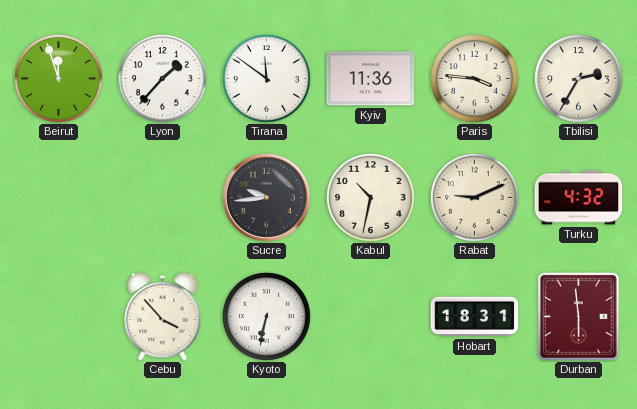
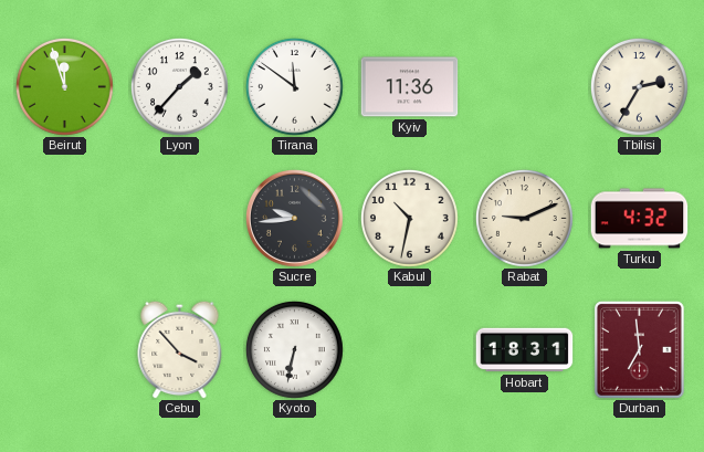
Paris: 3:46 -> none (475, 79)
Durban: 5:59 -> 6:59 (639, 350)
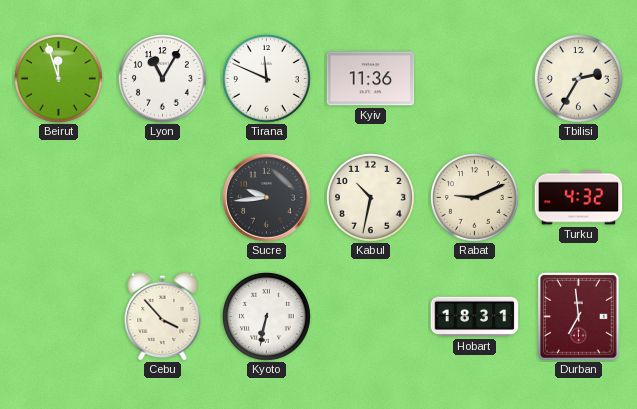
Lyon: 1:37 -> 11:05 (163, 79)
Tirana: 11:51 -> 11:49 (267, 79)
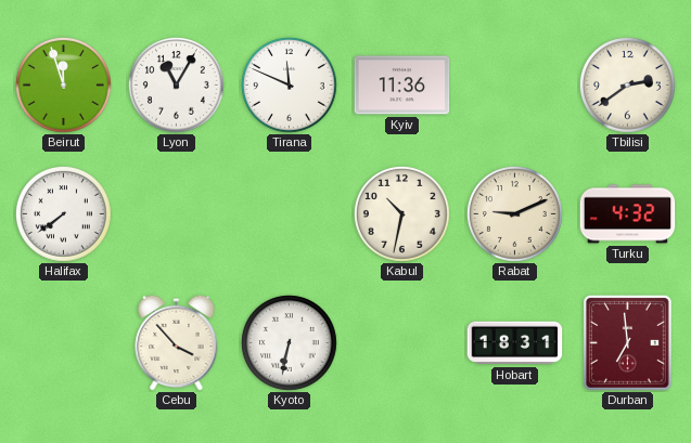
Tbilisi: 2:35 -> 2:39 (628, 86)
Halifax: none -> 7:39 (64, 214)
Sucre: 9:44 -> none (267, 198)
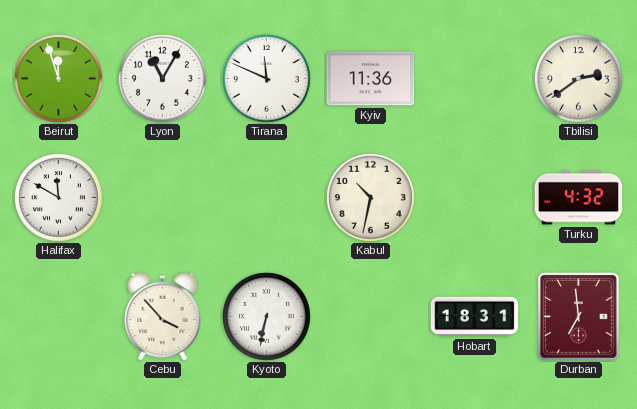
Halifax: 7:39 -> 11:50 (59, 198)
Rabat: 9:11 -> none (515, 214)
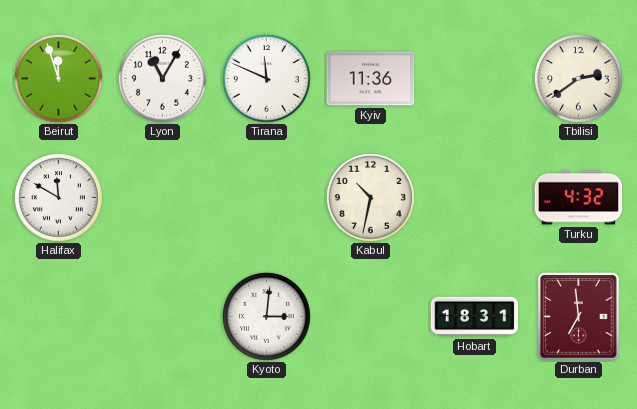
Cebu: 3:53 -> none (163, 316)
Kyoto: 6:32 -> 3:01 (267, 317)
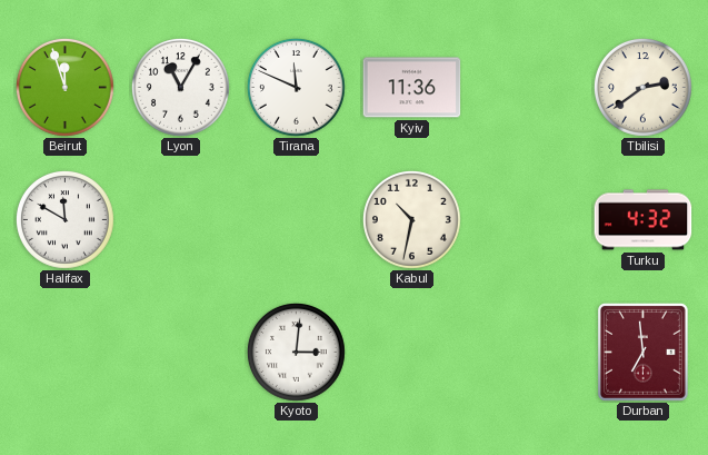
Hobart: 18:31 -> none (475, 317)
